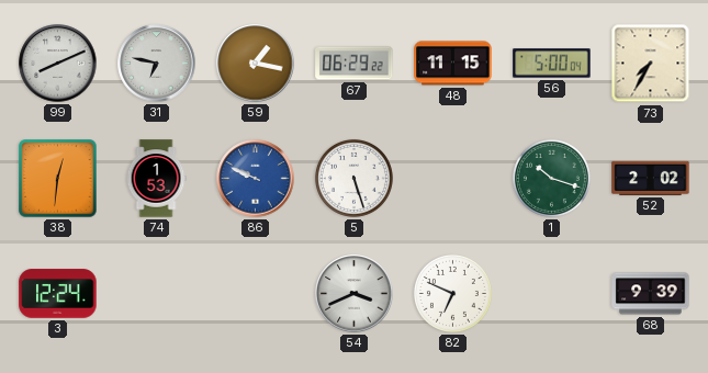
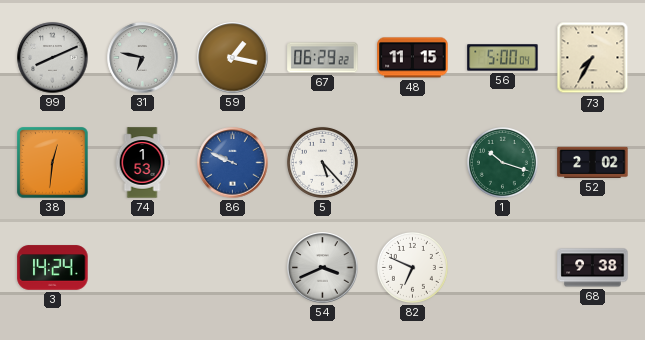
5: 5:27 -> 5:23 (322, 162)
3: 12:24 -> 14:24 (53, 268)
68: 9:39 -> 9:38 (593, 268)
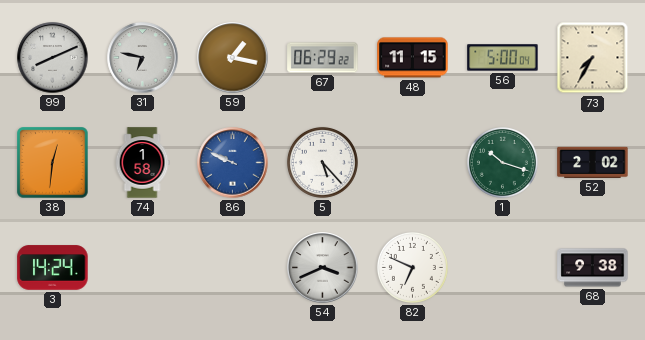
74: 1:53 -> 1:58 (142, 163)
